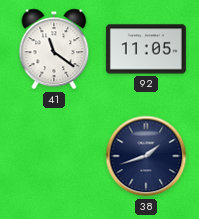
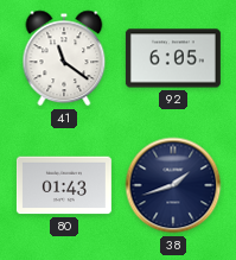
92: 11:05 -> 6:05 (173, 58)
80: none -> 01:43 (64, 185)
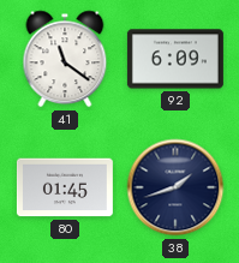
92: 6:05 -> 6:09 (175, 59)
80: 01:43 -> 01:45 (65, 187)
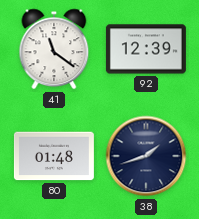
92: 6:09 -> 12:39 (146, 49)
80: 01:45 -> 01:48 (54, 156)
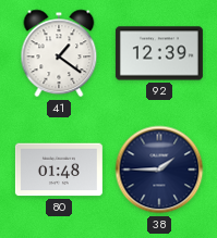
41: 11:21 -> 1:21 (59, 53)
38: 1:42 -> 1:45 (159, 170)
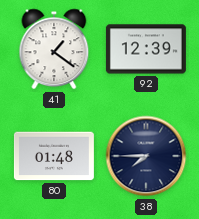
38: 1:45 -> 7:45 (146, 156)
